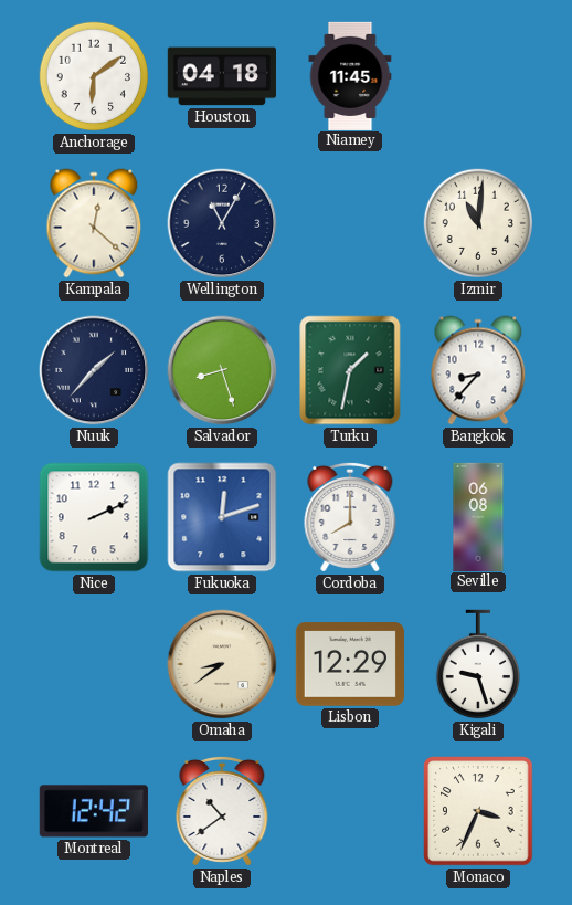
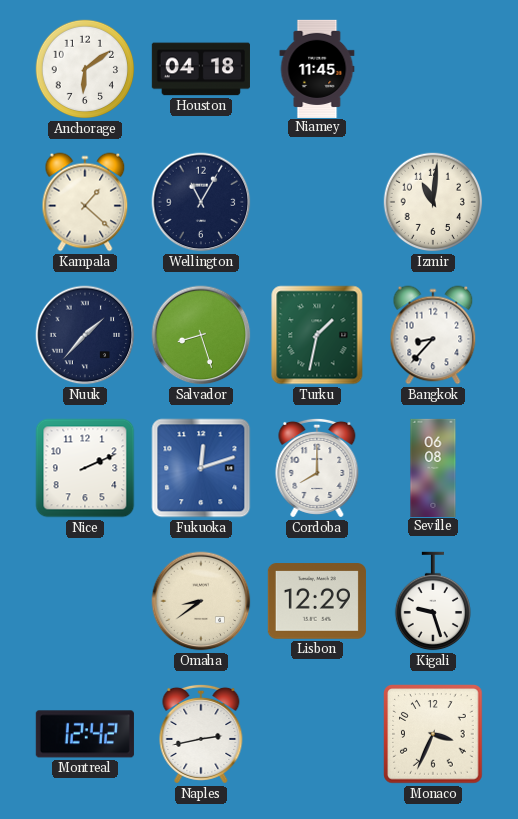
Kampala: 12:22 -> 1:22 (85, 202)
Naples: 10:39 -> 2:43 (201, 734)
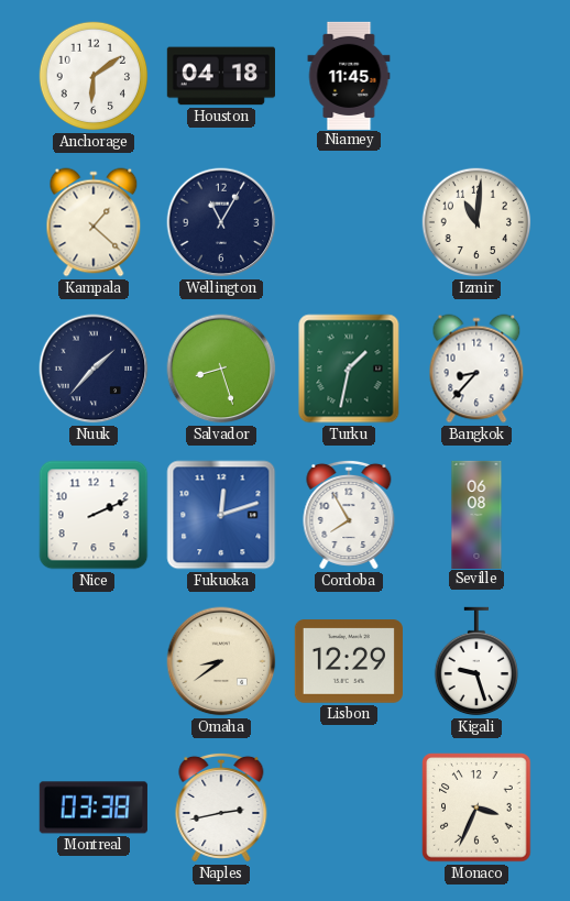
Cordoba: 8:00 -> 7:55 (349, 515)
Montreal: 12:42 -> 03:38 (94, 807)
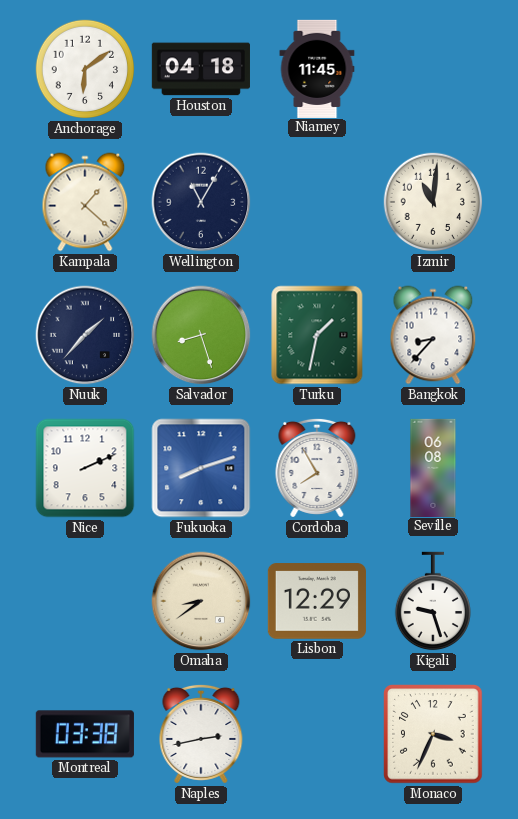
Fukuoka: 12:12 -> 8:12 (201, 468)
